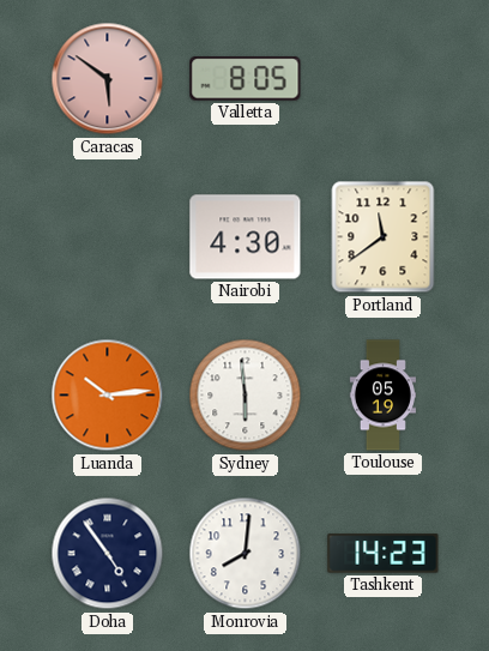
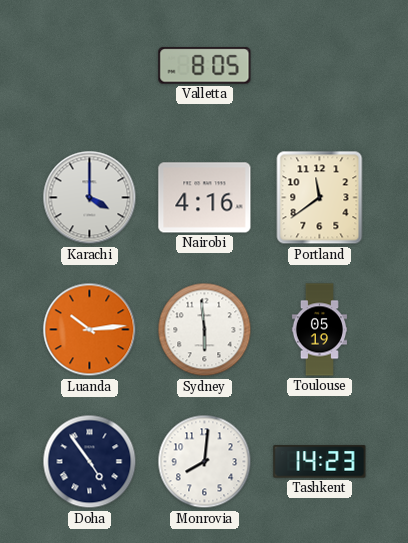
Caracas: 5:51 -> none (108, 79)
Karachi: none -> 4:00 (90, 198)
Nairobi: 4:30 -> 4:16 (205, 198)
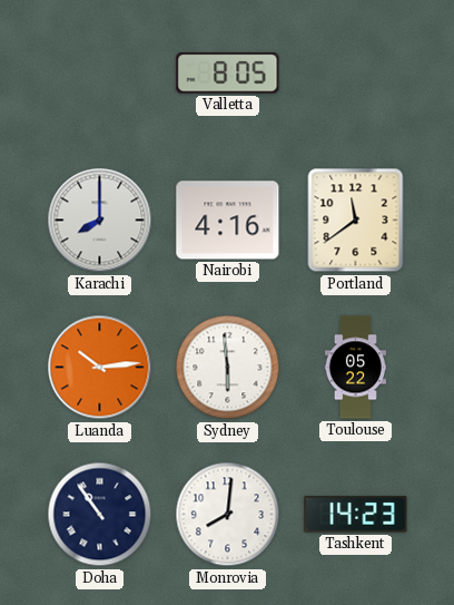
Karachi: 4:00 -> 8:00 (100, 221)
Toulouse: 05:19 -> 05:22 (355, 368)
Doha: 4:54 -> 10:54 (100, 515)
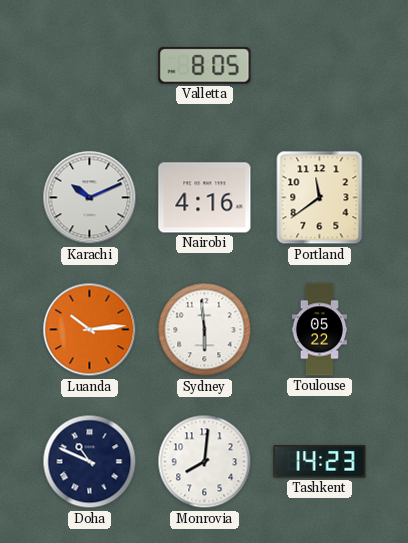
Karachi: 8:00 -> 10:11 (90, 198)
Doha: 10:54 -> 10:49 (90, 462)
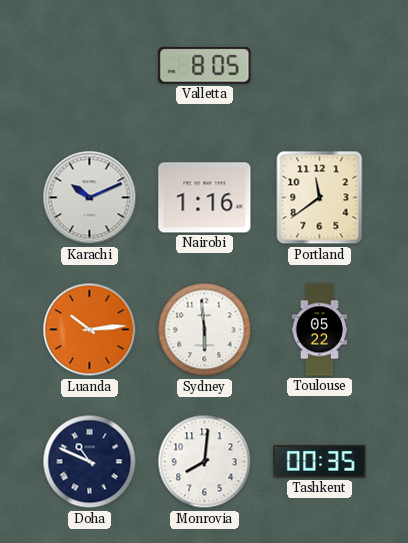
Nairobi: 4:16 -> 1:16 (205, 198)
Tashkent: 14:23 -> 00:35 (320, 462)
